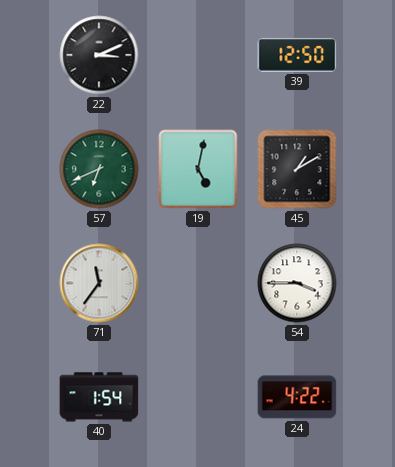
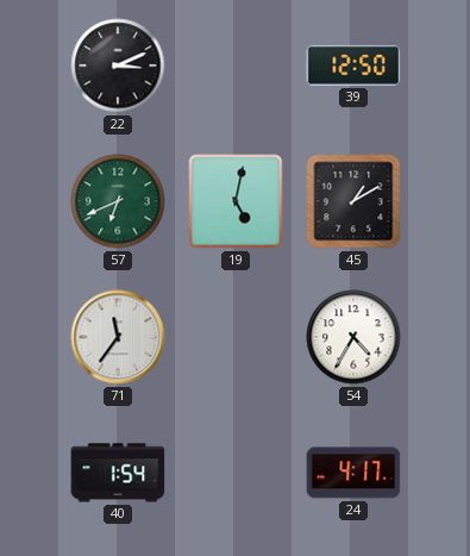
54: 3:45 -> 4:35 (353, 337)
24: 4:22 -> 4:17 (353, 473)
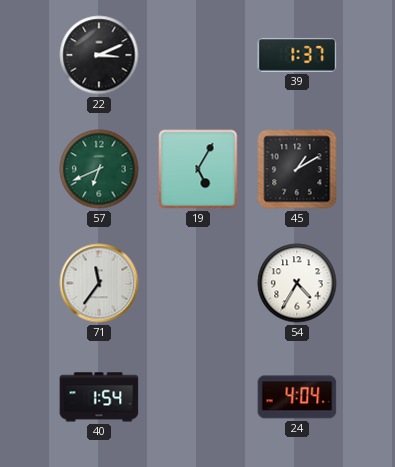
39: 12:50 -> 1:37 (297, 55)
19: 5:02 -> 5:05 (198, 169)
24: 4:17 -> 4:04 (297, 397)
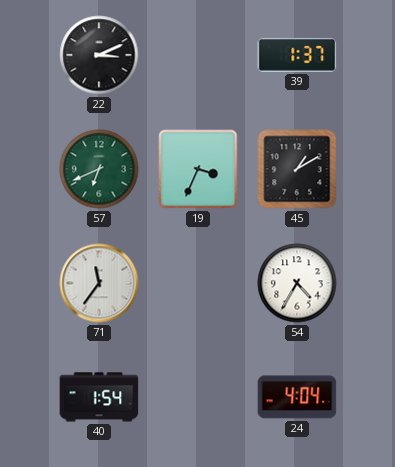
19: 5:05 -> 3:34 (198, 169)
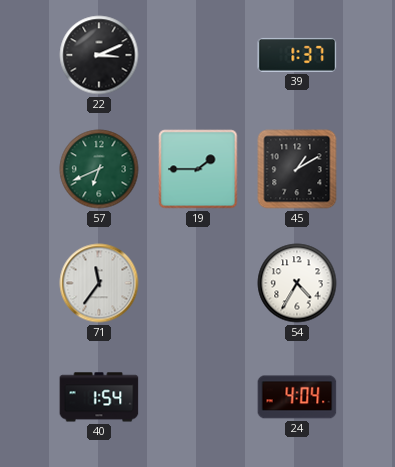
19: 3:34 -> 1:45 (198, 169)
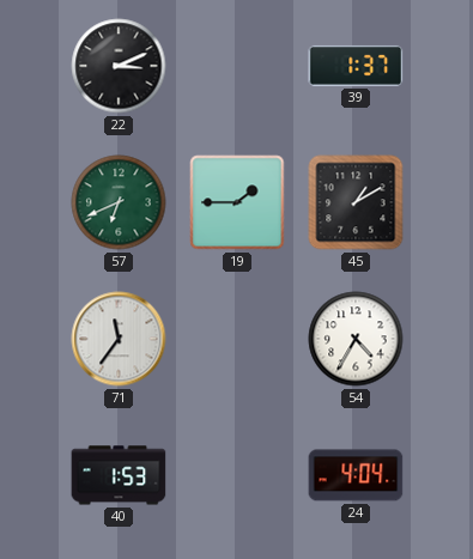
40: 1:54 -> 1:53 (119, 475)
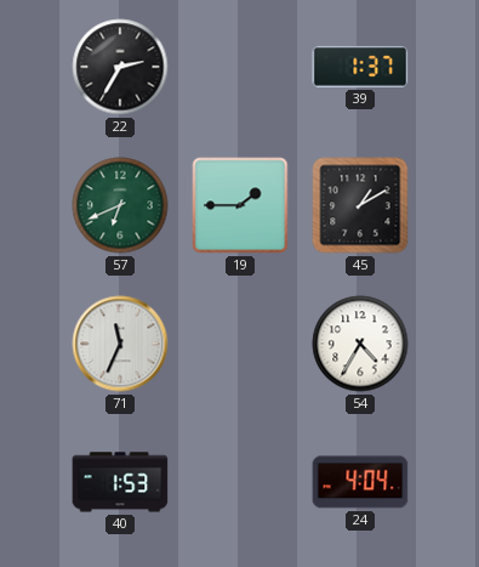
22: 3:11 -> 2:35 (120, 67)
71: 11:36 -> 11:34 (120, 344)
